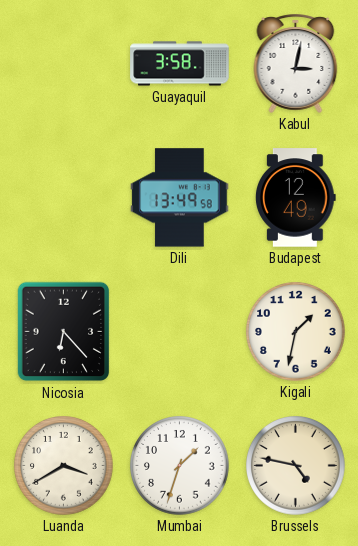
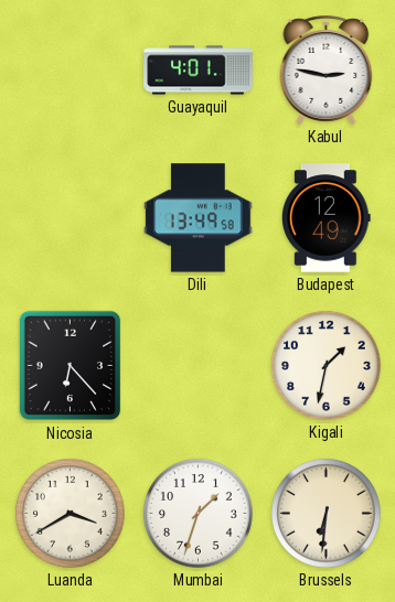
Guayaquil: 3:58 -> 4:01 (199, 71)
Kabul: 3:02 -> 2:47 (327, 69)
Brussels: 4:47 -> 6:31 (327, 514)
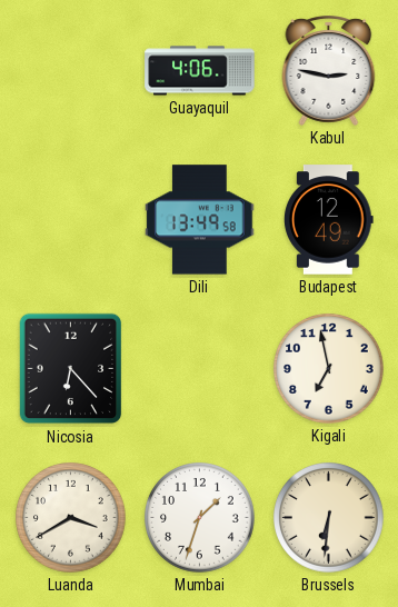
Guayaquil: 4:01 -> 4:06 (200, 71)
Kigali: 1:32 -> 6:58 (329, 369)
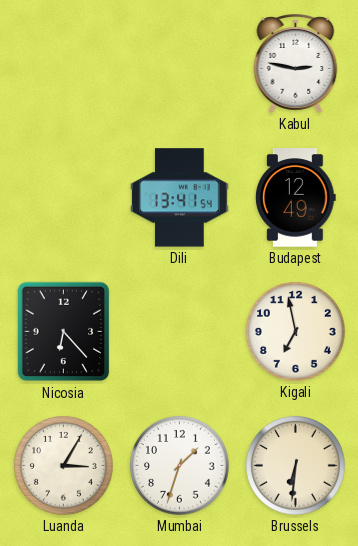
Guayaquil: 4:06 -> none (200, 71)
Dili: 13:49 -> 13:41 (180, 198)
Luanda: 3:40 -> 3:05 (64, 466)
